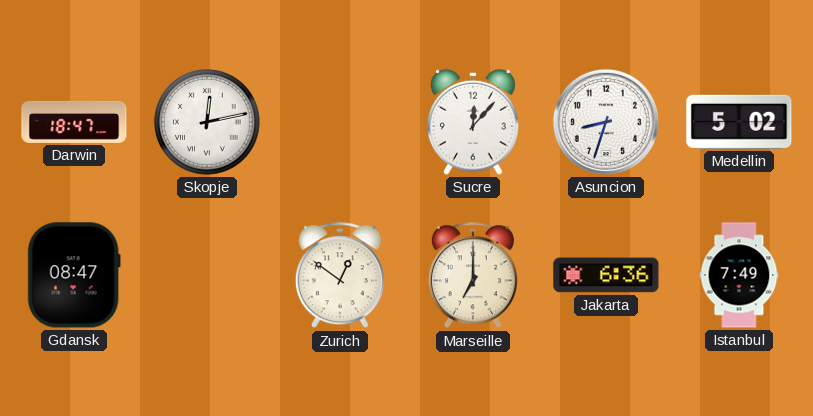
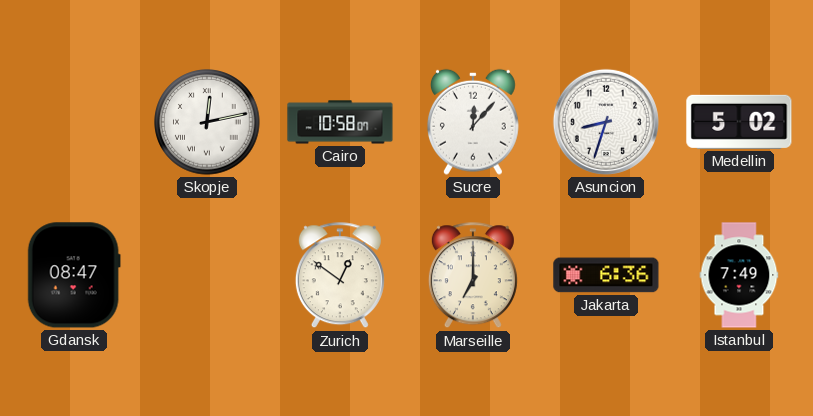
Darwin: 18:47 -> none (74, 122)
Cairo: none -> 10:58 (340, 122)
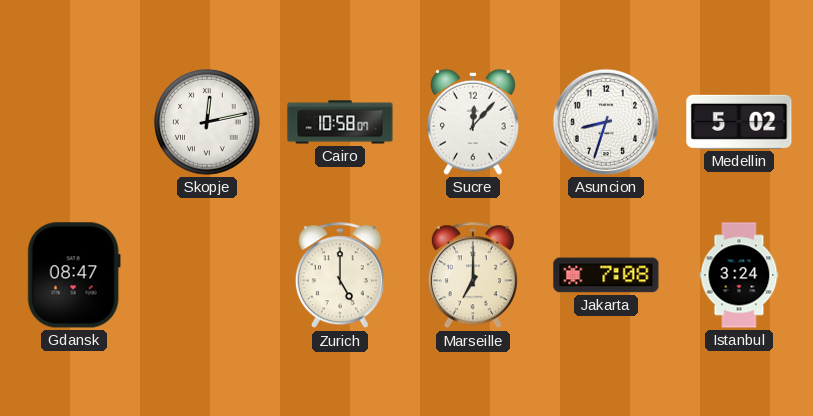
Zurich: 12:51 -> 5:00 (340, 276)
Jakarta: 6:36 -> 7:08 (606, 275)
Istanbul: 7:49 -> 3:24 (739, 275)
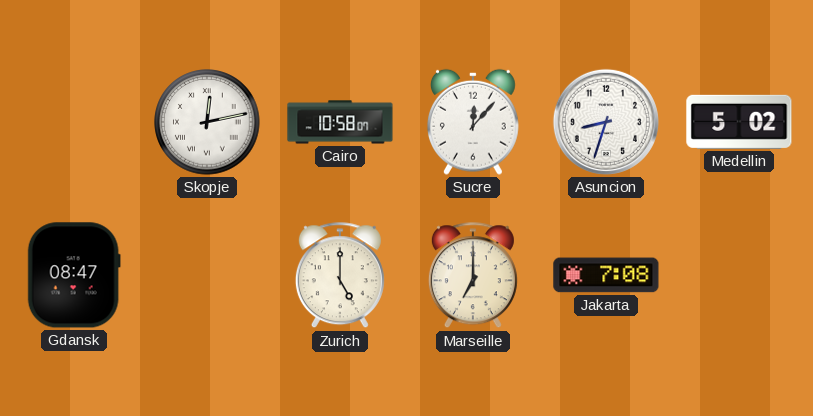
Istanbul: 3:24 -> none (739, 275)
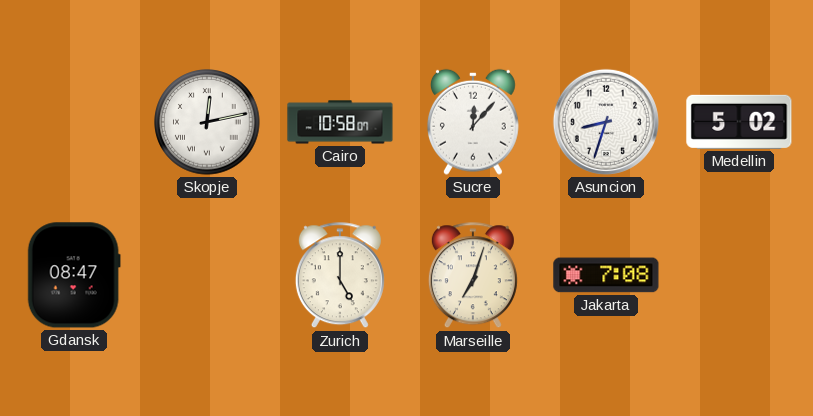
Marseille: 7:00 -> 7:03 (473, 276)
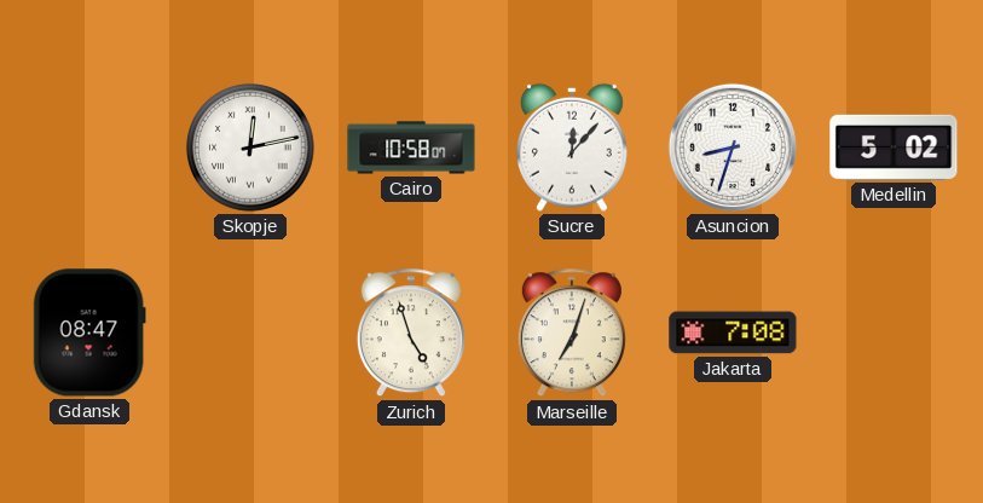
Zurich: 5:00 -> 4:57 (411, 334)
